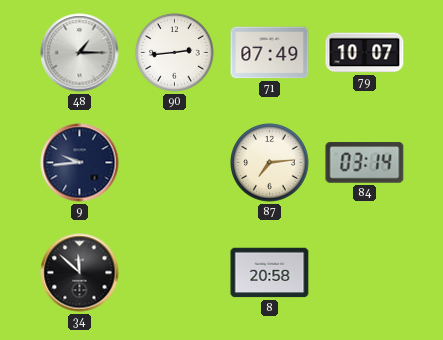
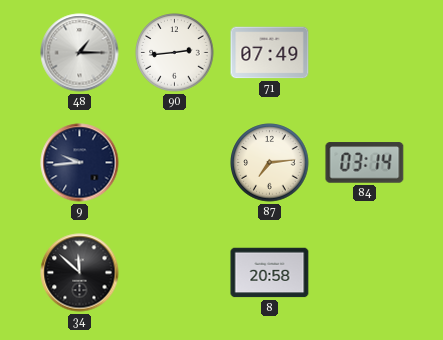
79: 10:07 -> none (365, 53)
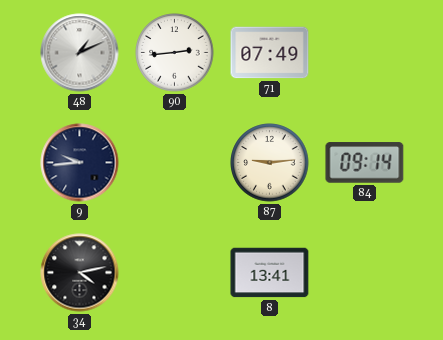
48: 1:15 -> 1:11 (80, 53)
87: 7:14 -> 9:14 (270, 163)
84: 03:14 -> 09:14 (365, 163)
34: 11:52 -> 4:13 (80, 273)
8: 20:58 -> 13:41 (270, 273)
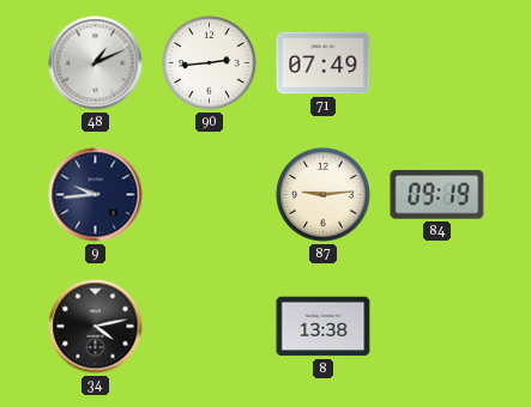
84: 09:14 -> 09:19 (438, 195)
8: 13:41 -> 13:38 (324, 327)
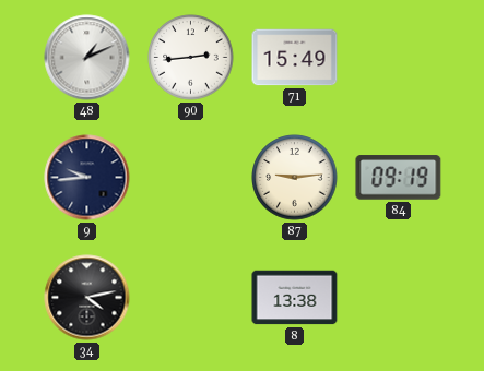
71: 07:49 -> 15:49 (295, 58)
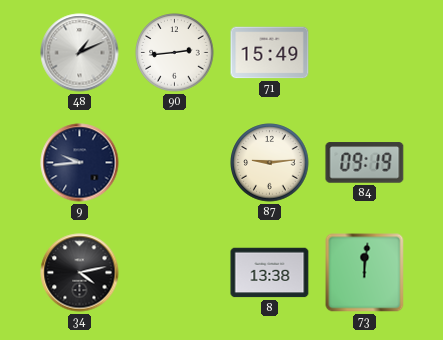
73: none -> 12:01 (365, 273)
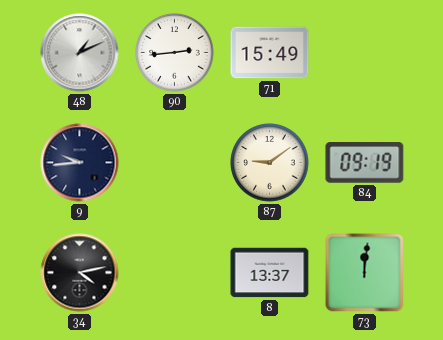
87: 9:14 -> 9:09 (270, 163)
8: 13:38 -> 13:37 (270, 273)
